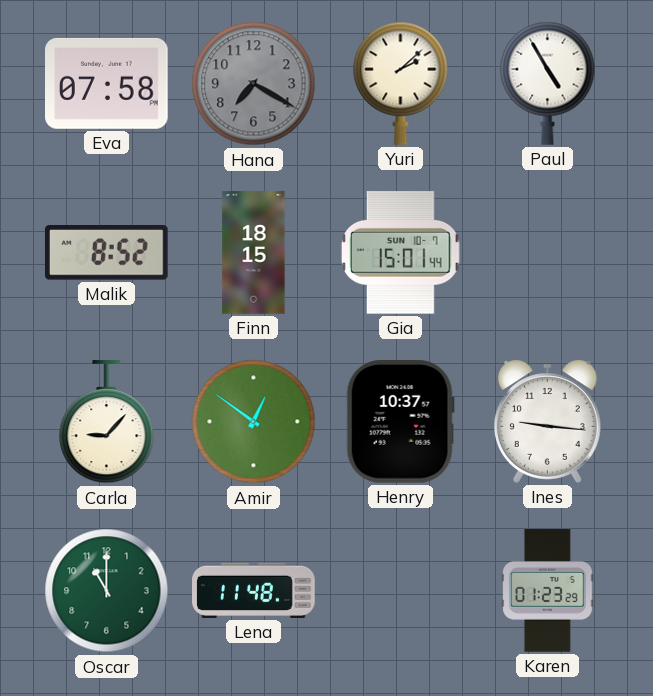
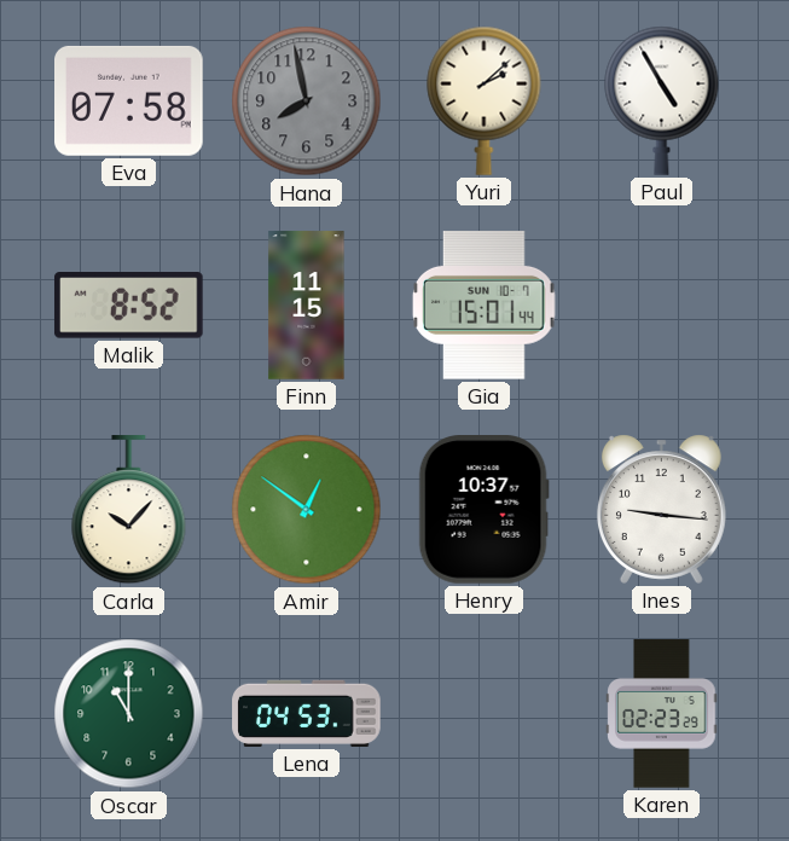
Hana: 7:20 -> 7:58 (307, 101)
Finn: 18:15 -> 11:15 (307, 306)
Carla: 9:07 -> 10:07 (129, 510)
Lena: 11:48 -> 04:53 (307, 713)
Karen: 01:23 -> 02:23 (662, 714)
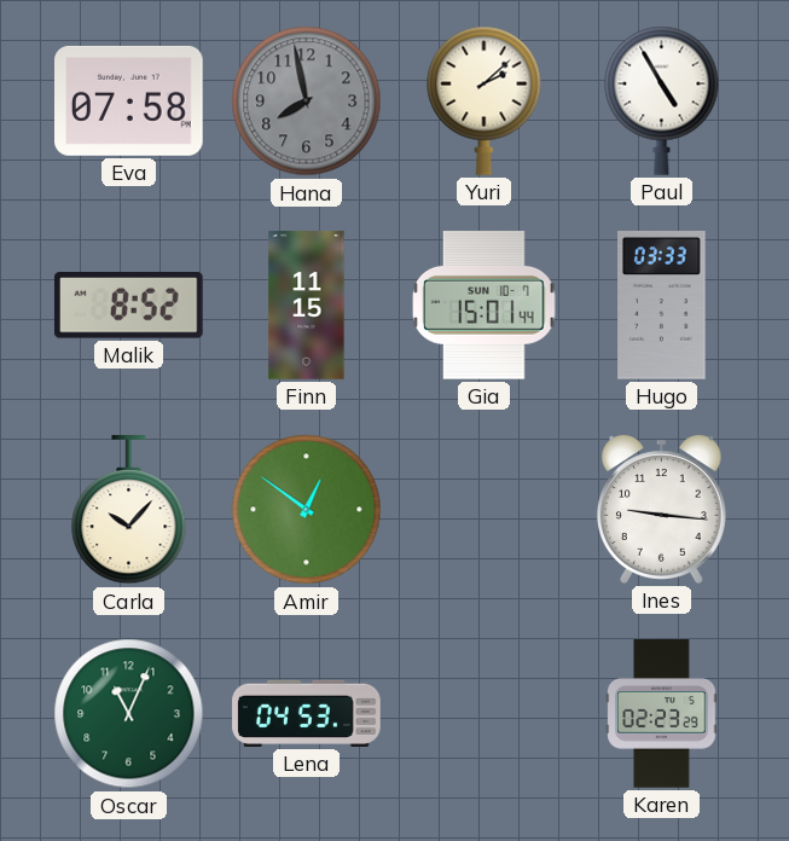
Hugo: none -> 03:33 (662, 306)
Henry: 10:37 -> none (483, 510)
Oscar: 11:00 -> 11:04 (129, 714)
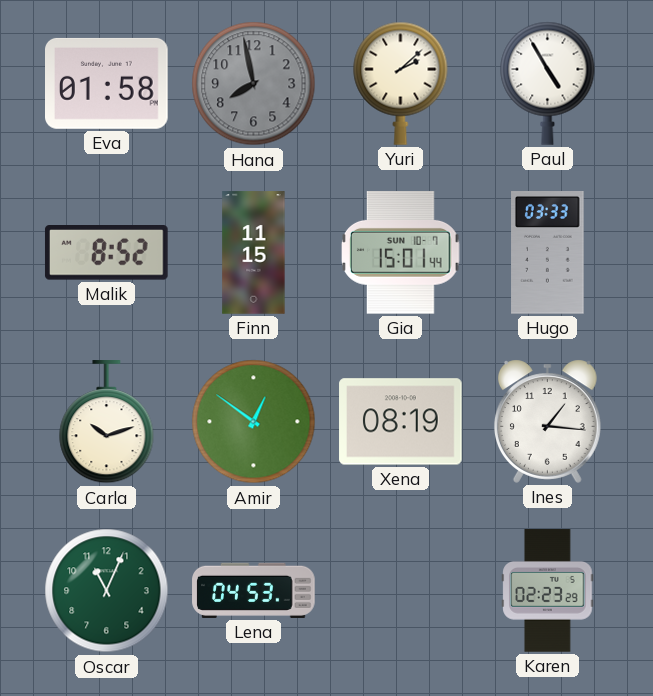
Eva: 07:58 -> 01:58 (107, 83)
Carla: 10:07 -> 10:12 (107, 422)
Xena: none -> 08:19 (401, 422)
Ines: 9:16 -> 1:16 (547, 421)
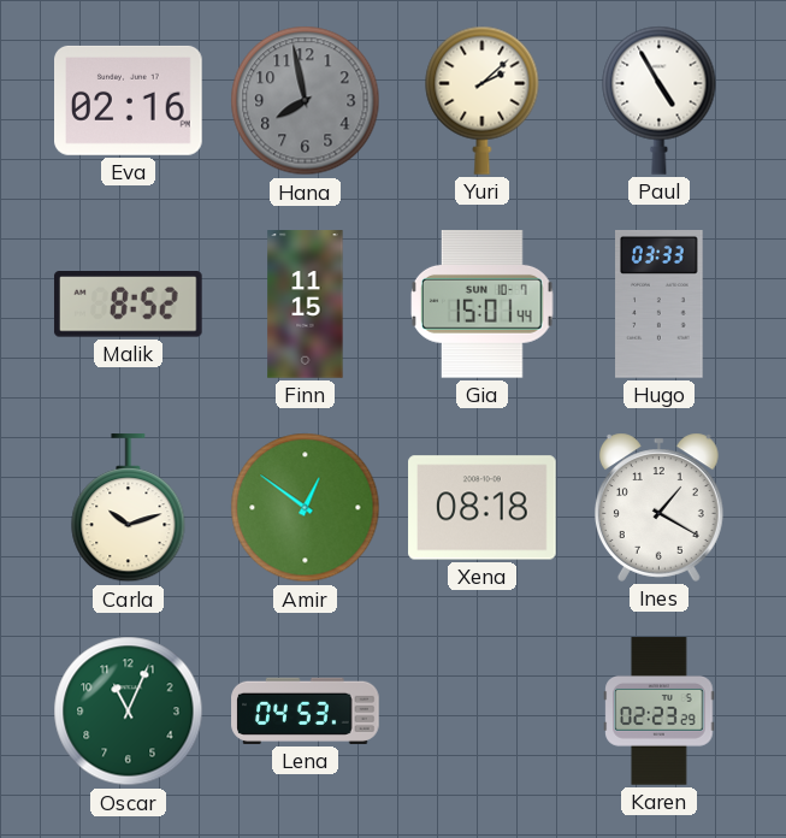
Eva: 01:58 -> 02:16 (129, 100)
Xena: 08:19 -> 08:18 (483, 508)
Ines: 1:16 -> 1:20 (658, 507)
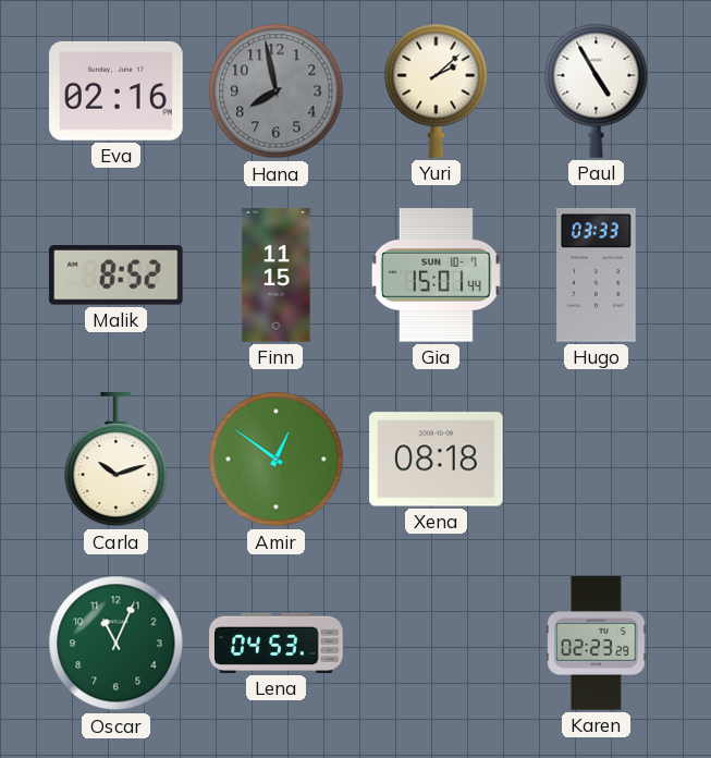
Ines: 1:20 -> none (658, 507)
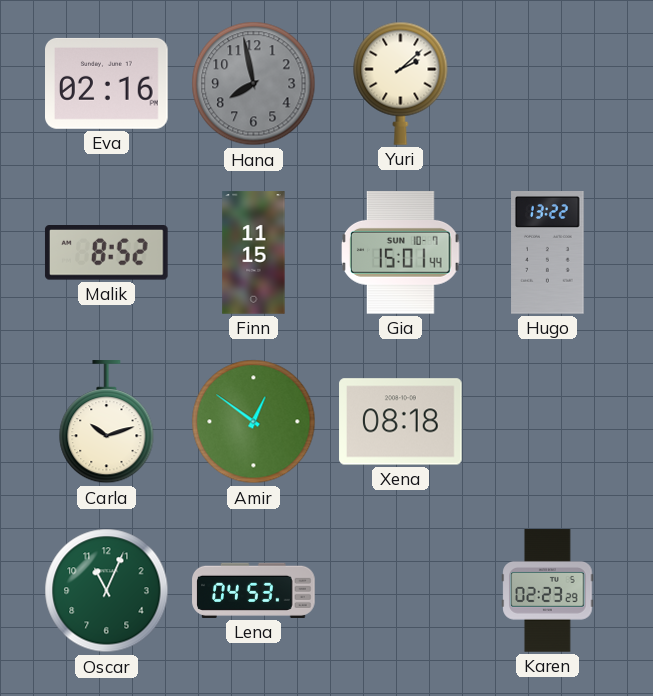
Paul: 4:55 -> none (597, 90)
Hugo: 03:33 -> 13:22 (548, 253)
